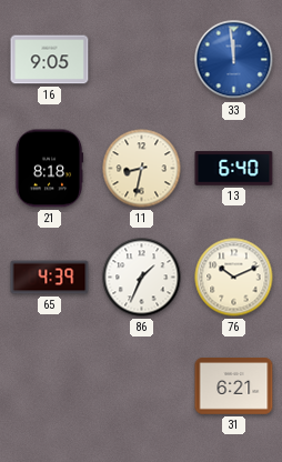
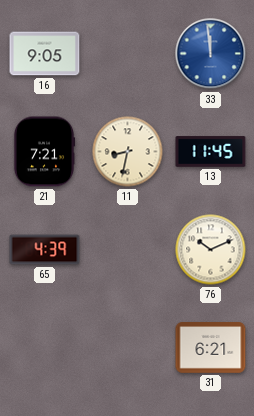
21: 8:18 -> 7:21 (44, 152)
13: 6:40 -> 11:45 (211, 152)
86: 1:34 -> none (142, 278)
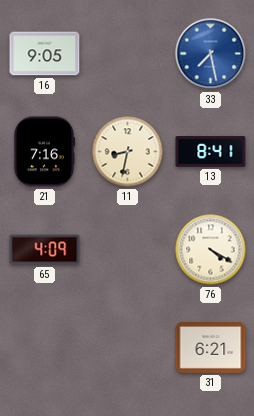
33: 11:59 -> 7:28 (211, 54)
21: 7:21 -> 7:16 (44, 152)
13: 11:45 -> 8:41 (211, 152)
65: 4:39 -> 4:09 (45, 250)
76: 10:11 -> 4:20 (211, 250)
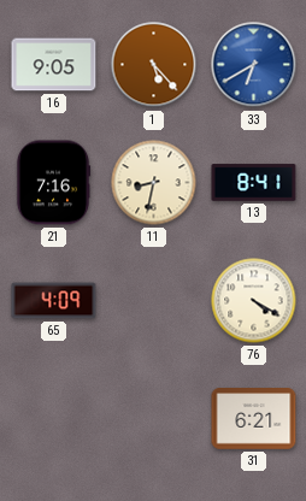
1: none -> 5:23 (154, 65)
33: 7:28 -> 6:40 (254, 65)
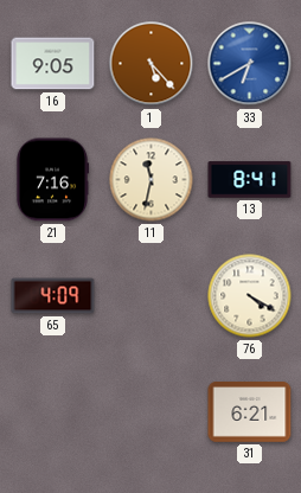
11: 8:32 -> 11:32 (152, 180)
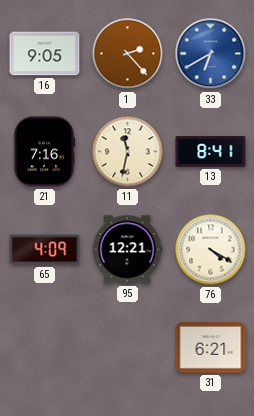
1: 5:23 -> 2:23 (128, 54)
95: none -> 12:21 (127, 250)
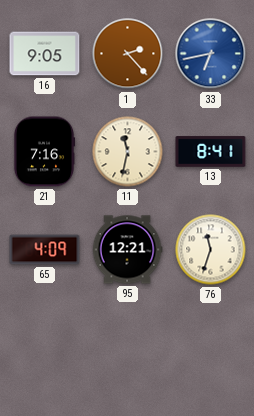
33: 6:40 -> 6:43 (211, 54)
76: 4:20 -> 11:33 (211, 250)
31: 6:21 -> none (211, 348)
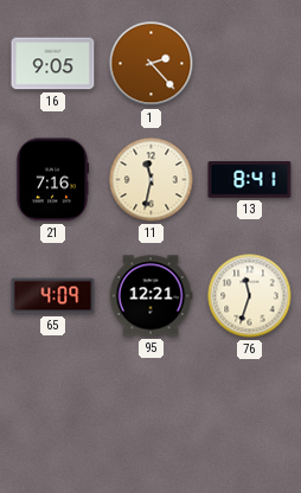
33: 6:43 -> none (211, 54)
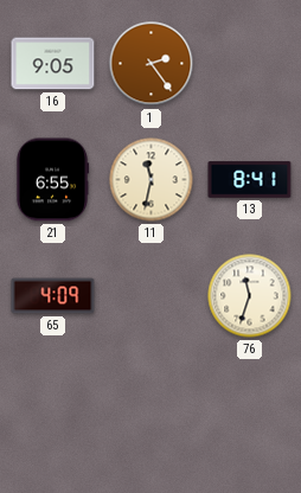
1: 2:23 -> 2:24 (152, 64)
21: 7:16 -> 6:55 (52, 180)
95: 12:21 -> none (150, 296)
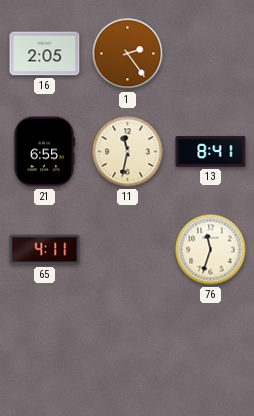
16: 9:05 -> 2:05 (45, 54)
65: 4:09 -> 4:11 (45, 250)
